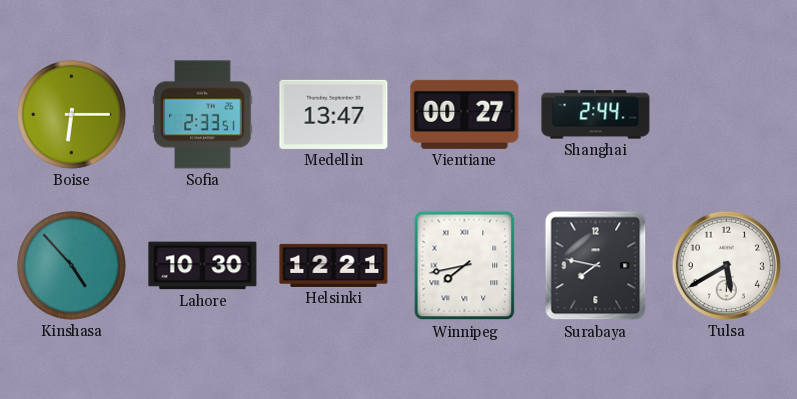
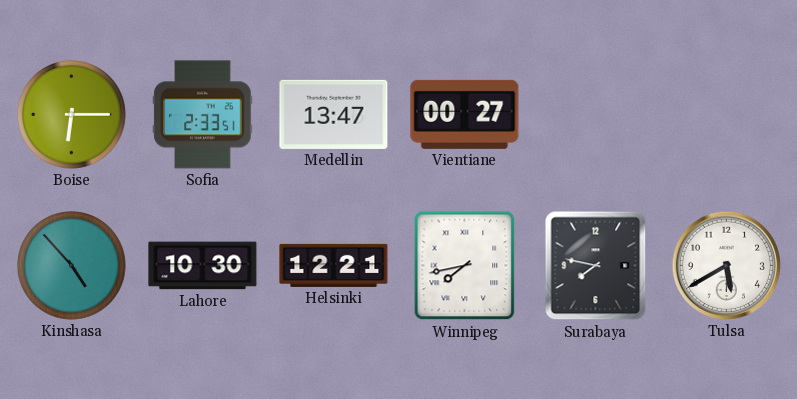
Shanghai: 2:44 -> none (596, 115)
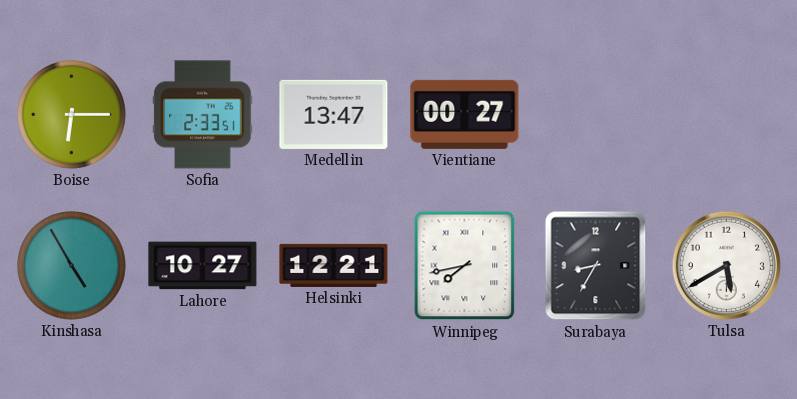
Kinshasa: 4:53 -> 4:55 (72, 266)
Lahore: 10:30 -> 10:27 (203, 266)
Surabaya: 7:47 -> 8:35 (596, 266)
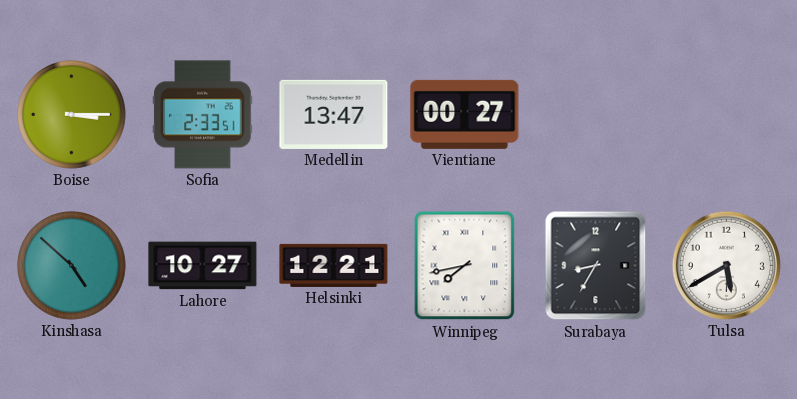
Boise: 6:15 -> 3:15 (72, 115)
Kinshasa: 4:55 -> 4:52 (72, 266)
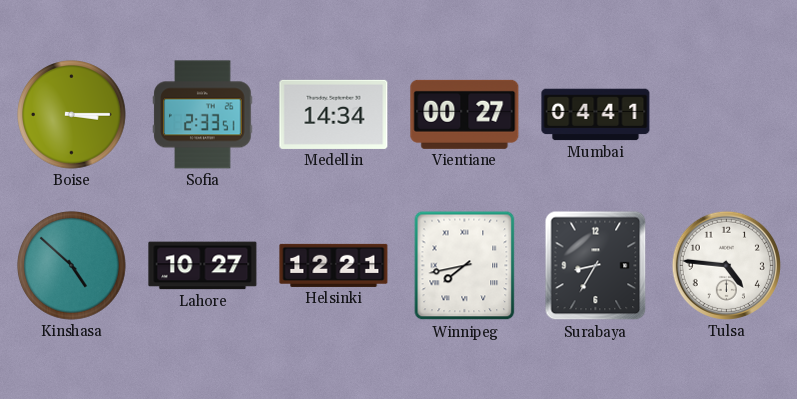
Medellin: 13:47 -> 14:34 (334, 114)
Mumbai: none -> 04:41 (596, 115)
Tulsa: 5:40 -> 4:46 (726, 265)
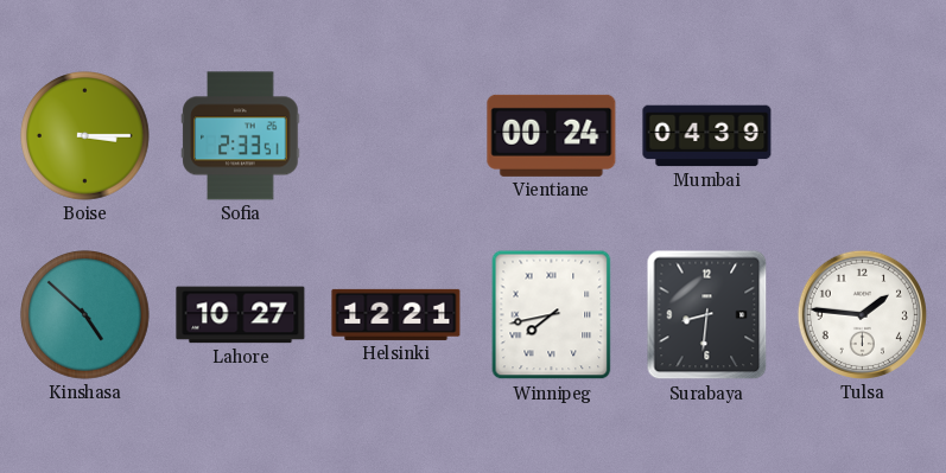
Medellin: 14:34 -> none (334, 114)
Vientiane: 00:27 -> 00:24 (552, 135)
Mumbai: 04:41 -> 04:39 (707, 136)
Surabaya: 8:35 -> 8:31 (707, 315)
Tulsa: 4:46 -> 1:46 (862, 314)
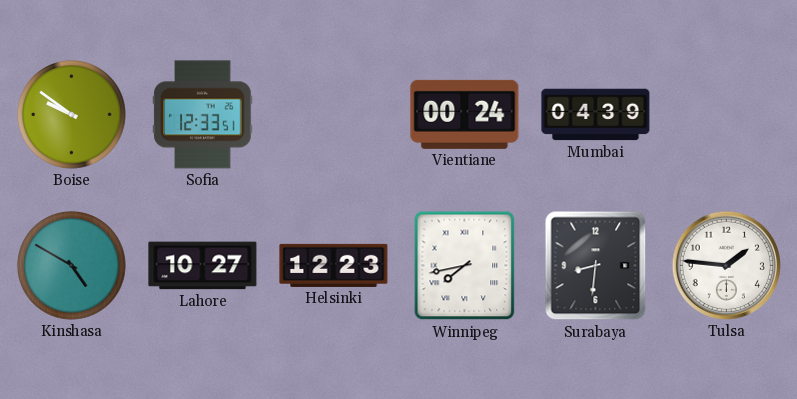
Boise: 3:15 -> 9:51 (72, 115)
Sofia: 2:33 -> 12:33 (203, 115)
Kinshasa: 4:52 -> 4:50 (72, 266)
Helsinki: 12:21 -> 12:23 (334, 265)
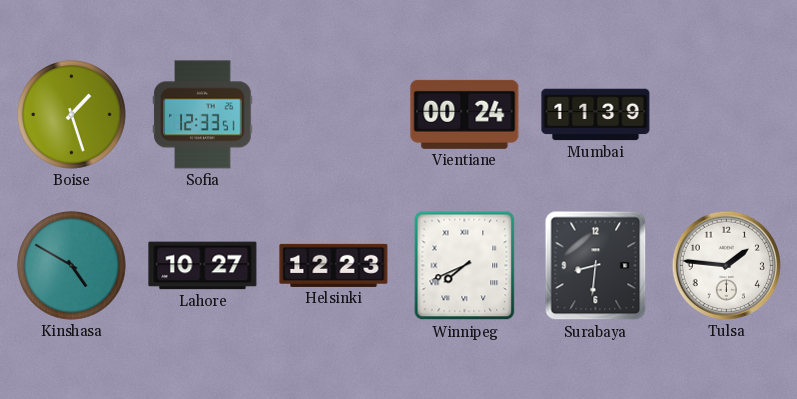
Boise: 9:51 -> 1:27 (72, 115)
Mumbai: 04:39 -> 11:39 (596, 115)
Winnipeg: 7:43 -> 7:41 (465, 266)
